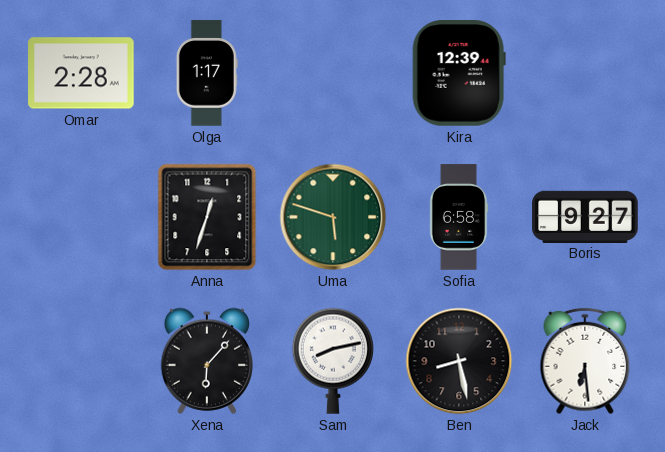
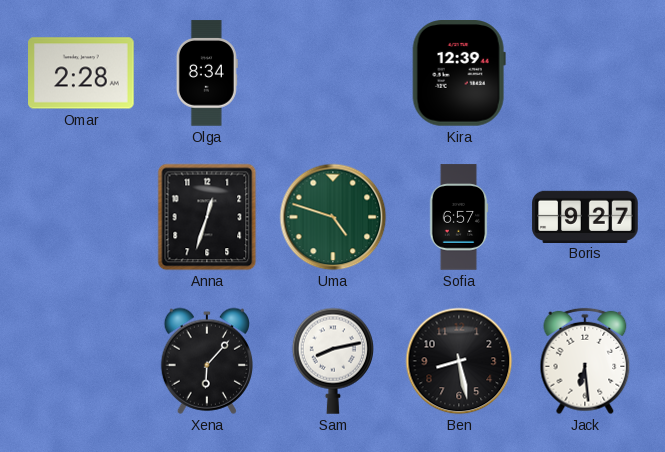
Olga: 1:17 -> 8:34 (207, 73)
Uma: 5:48 -> 4:48 (333, 217)
Sofia: 6:58 -> 6:57 (459, 217)
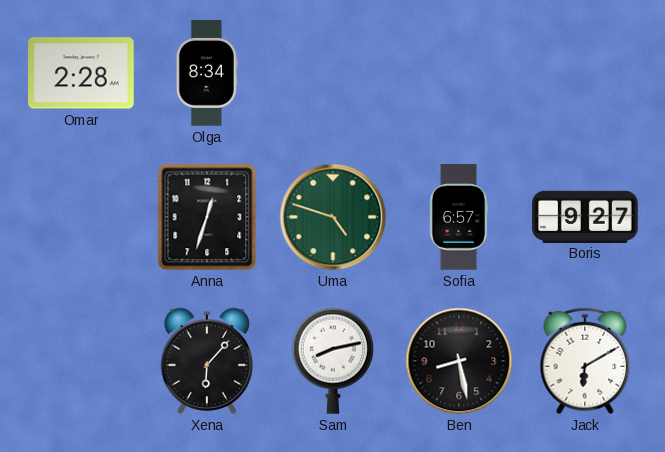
Kira: 12:39 -> none (459, 73)
Jack: 6:29 -> 6:10 (585, 361)
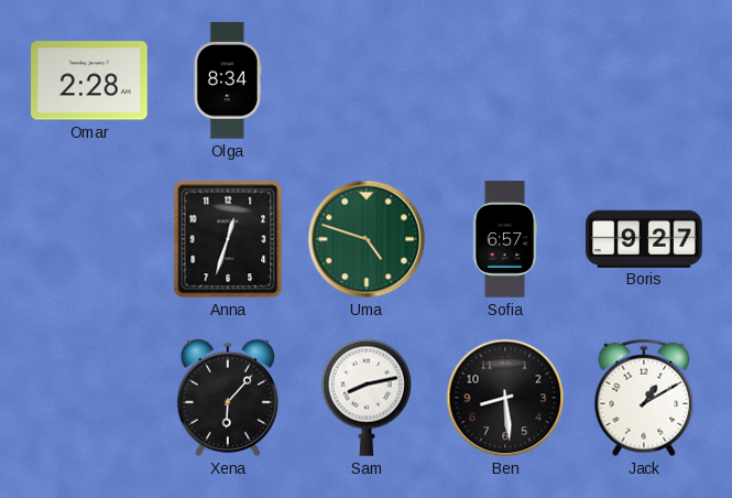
Ben: 8:28 -> 8:29 (505, 398)
Jack: 6:10 -> 1:10 (644, 398)
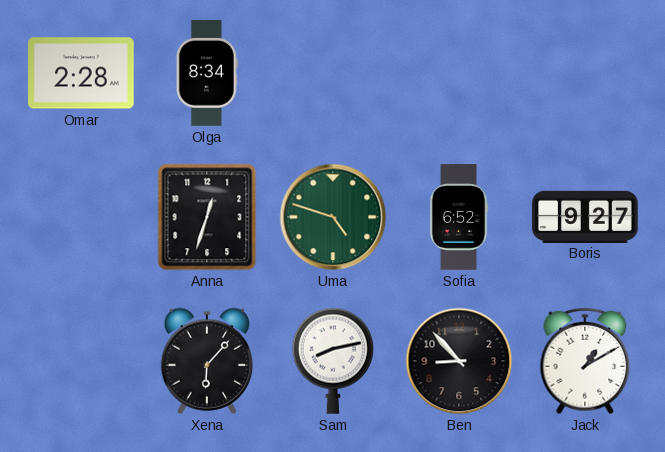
Sofia: 6:57 -> 6:52 (459, 217)
Ben: 8:29 -> 8:53 (459, 361)
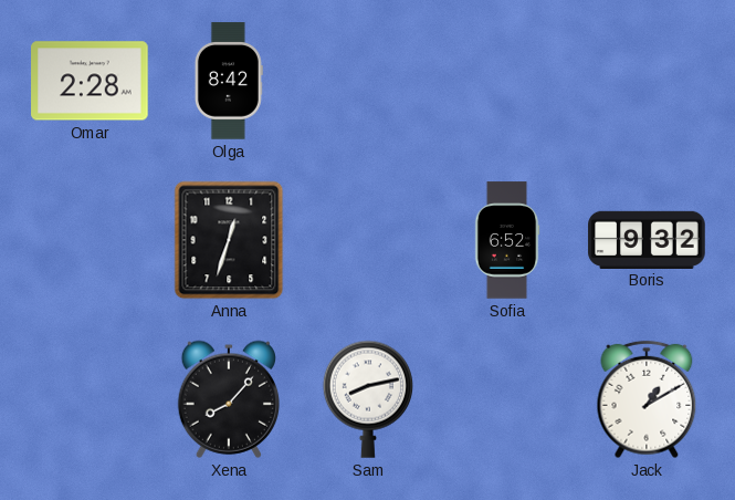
Olga: 8:34 -> 8:42 (229, 81)
Uma: 4:48 -> none (333, 217)
Boris: 9:27 -> 9:32 (647, 239)
Xena: 6:07 -> 8:07 (228, 399)
Ben: 8:53 -> none (459, 361)
